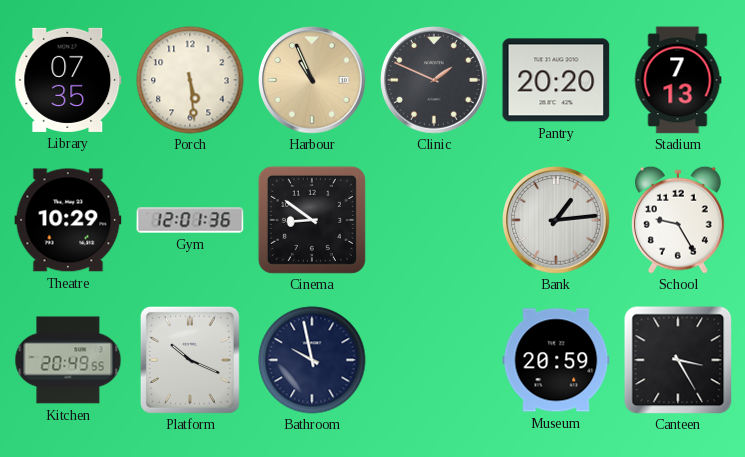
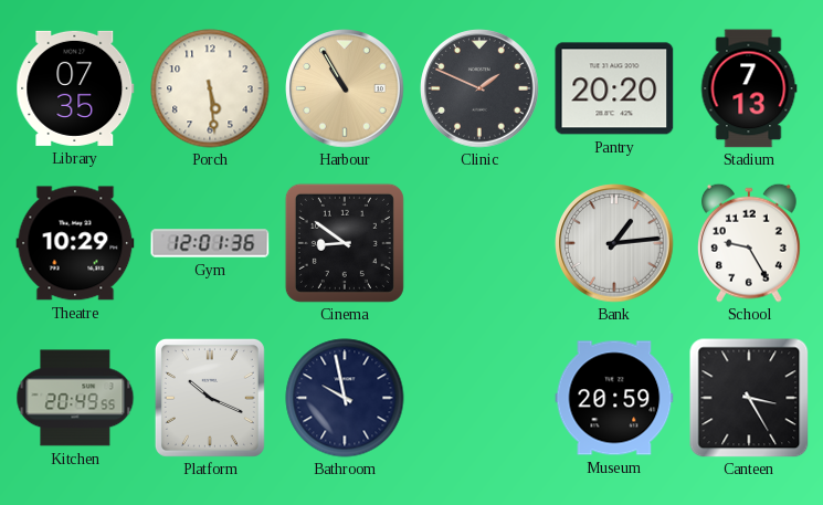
Harbour: 10:56 -> 10:55 (345, 88)
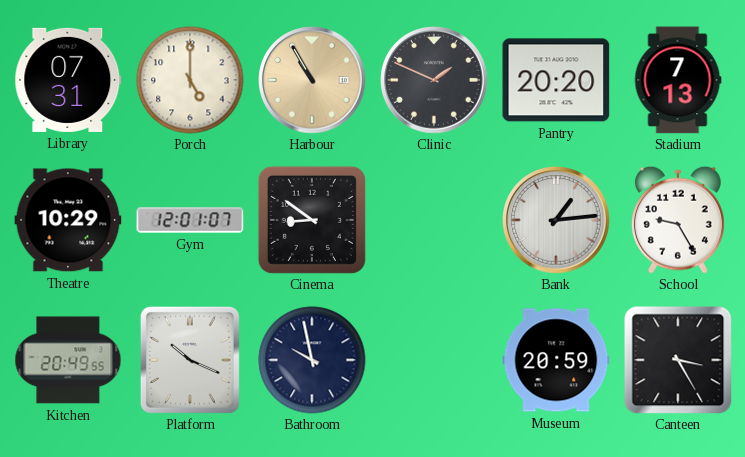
Library: 07:35 -> 07:31 (68, 80)
Porch: 5:29 -> 5:00 (190, 80)
Gym: 12:01:36 -> 12:01:07 (190, 220)
